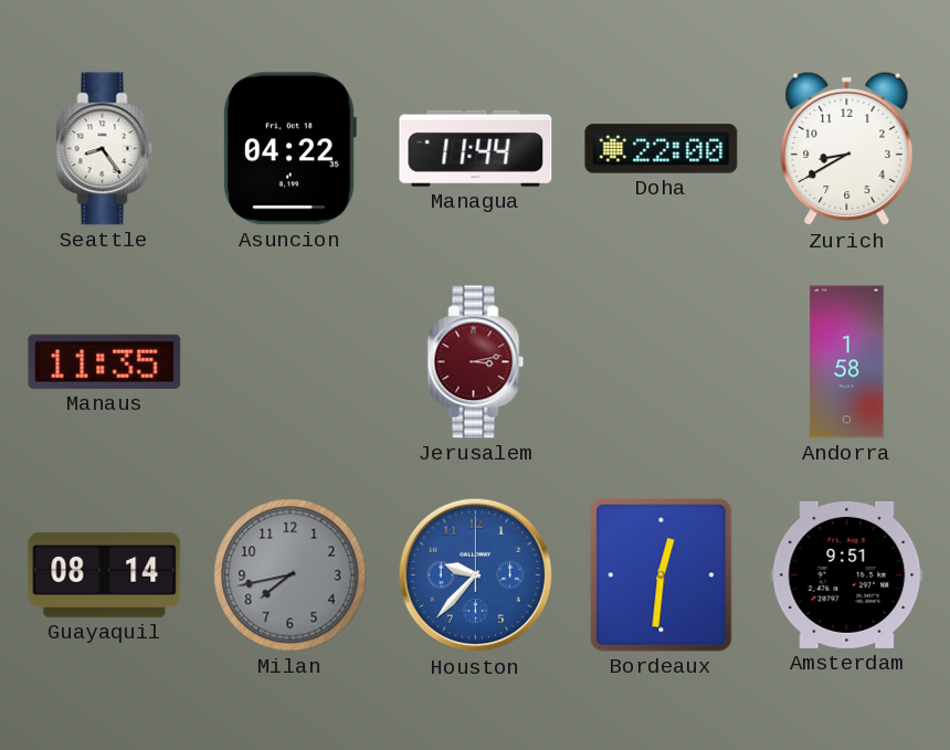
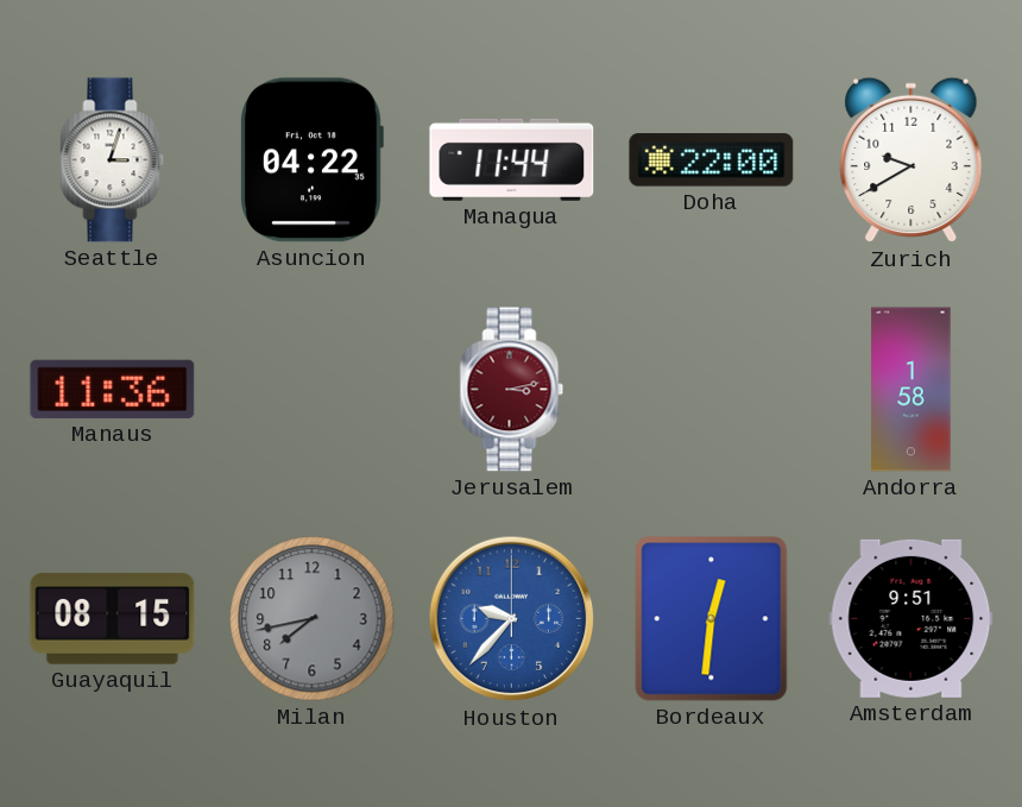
Seattle: 8:24 -> 3:03 (113, 160)
Zurich: 8:40 -> 9:40 (911, 160)
Manaus: 11:35 -> 11:36 (113, 389)
Guayaquil: 08:14 -> 08:15 (113, 618)
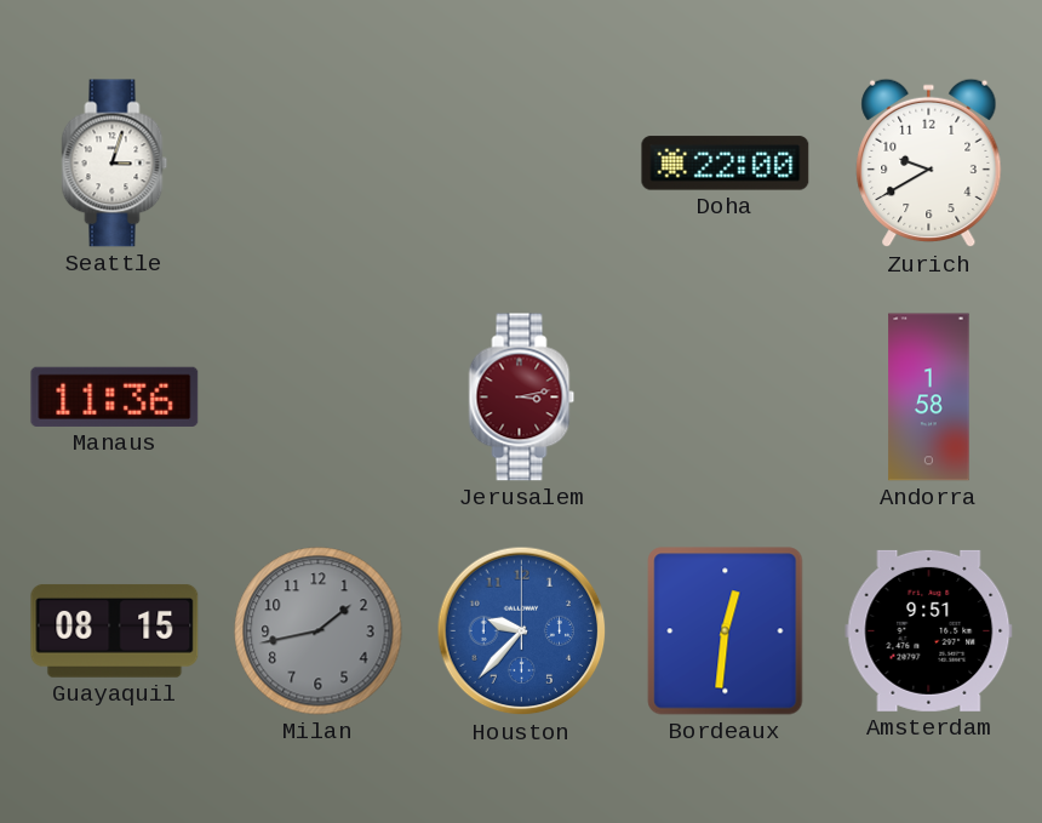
Asuncion: 04:22 -> none (311, 160)
Managua: 11:44 -> none (512, 159)
Milan: 7:43 -> 1:43 (319, 631)
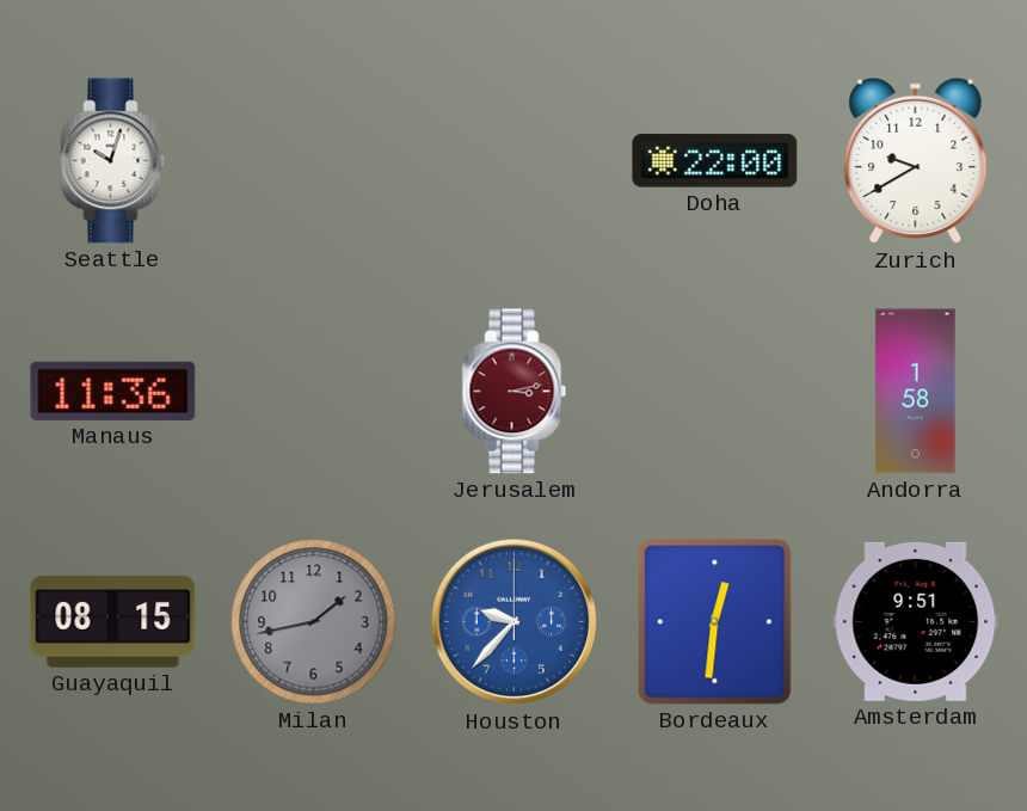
Seattle: 3:03 -> 10:03 (113, 161)
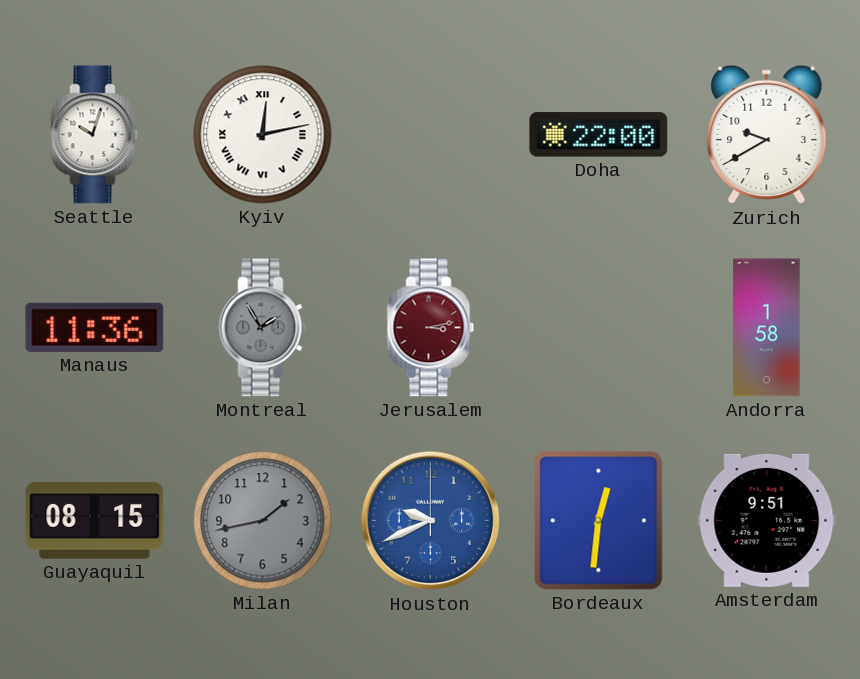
Kyiv: none -> 12:13 (263, 135)
Montreal: none -> 1:55 (263, 328)
Houston: 9:37 -> 9:41 (431, 521)
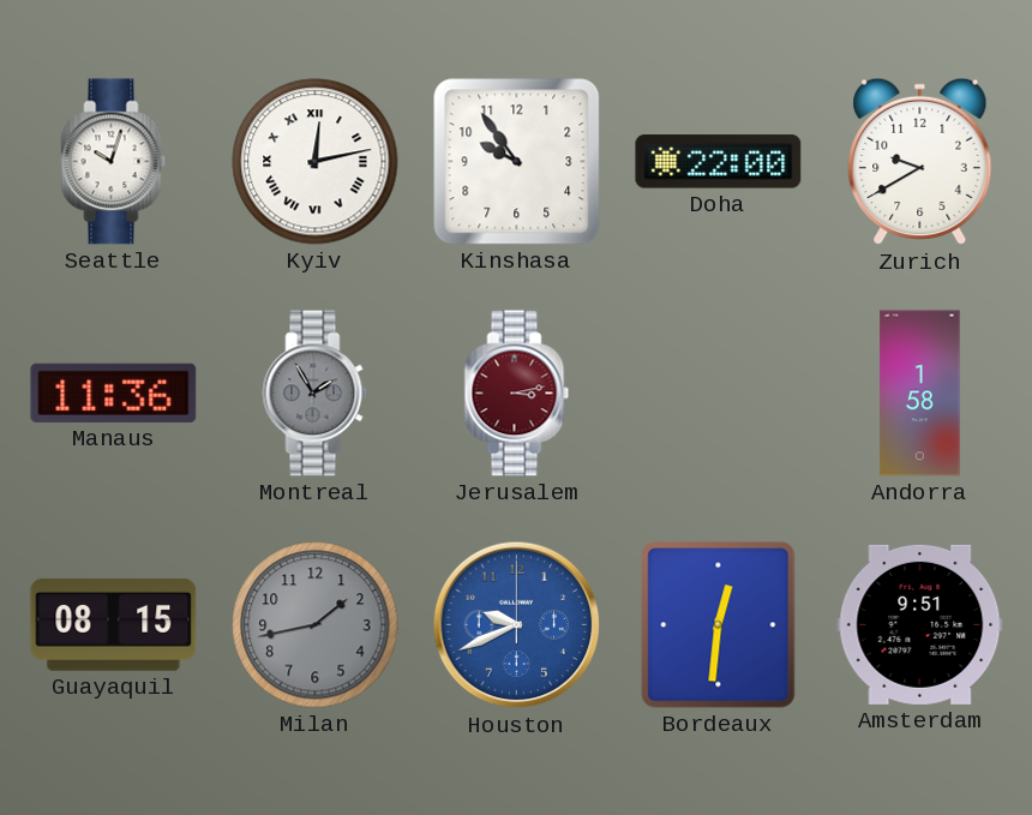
Kinshasa: none -> 9:54 (517, 162)
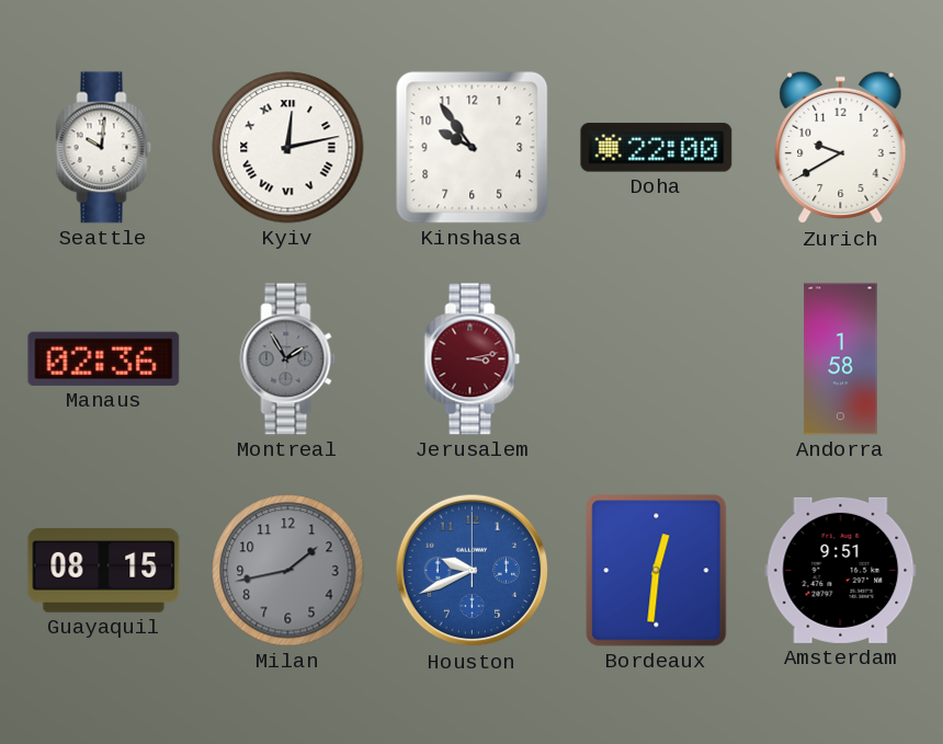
Seattle: 10:03 -> 10:01 (104, 148)
Manaus: 11:36 -> 02:36 (104, 358)
